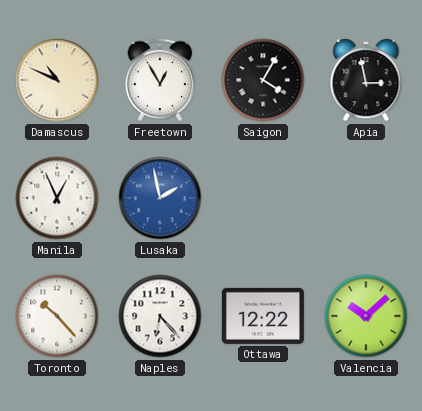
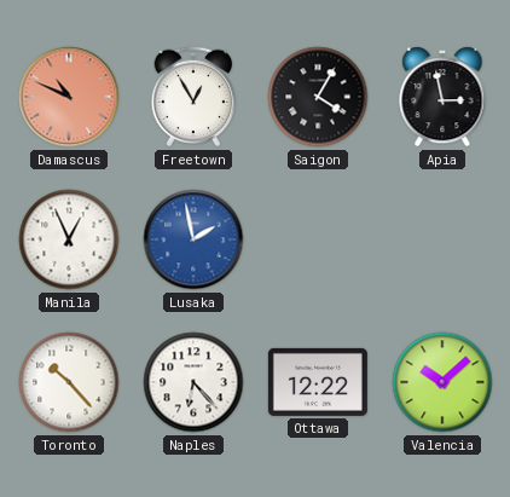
Damascus dial: cream -> salmon (69, 97)
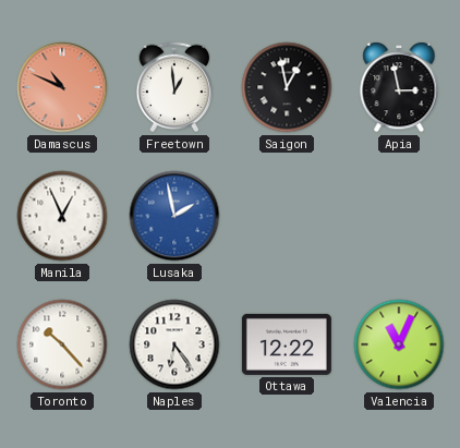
Freetown: 12:55 -> 12:59 (174, 87)
Saigon: 4:05 -> 12:58 (287, 87)
Naples: 6:23 -> 6:24 (174, 344)
Valencia: 10:08 -> 11:04 (399, 344)
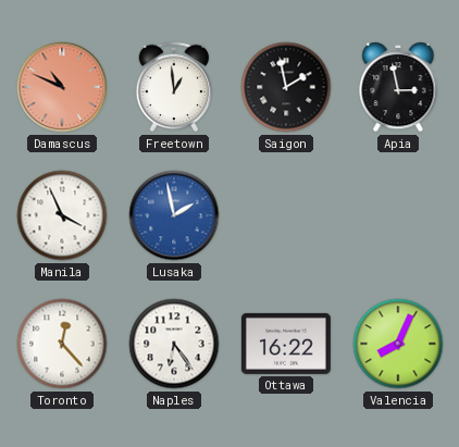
Saigon: 12:58 -> 1:58 (286, 87)
Manila: 12:56 -> 3:56 (62, 215)
Toronto: 10:23 -> 12:23 (62, 344)
Ottawa: 12:22 -> 16:22 (286, 344)
Valencia: 11:04 -> 8:04 (398, 344)
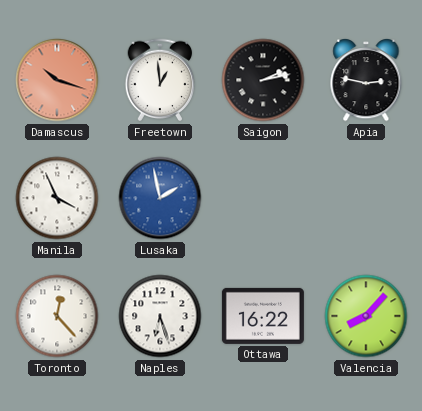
Damascus: 10:49 -> 10:18 (57, 80)
Saigon: 1:58 -> 2:13 (263, 80)
Apia: 2:58 -> 2:47 (366, 81)
Naples: 6:24 -> 6:27 (160, 316)
Valencia: 8:04 -> 8:07 (366, 316)
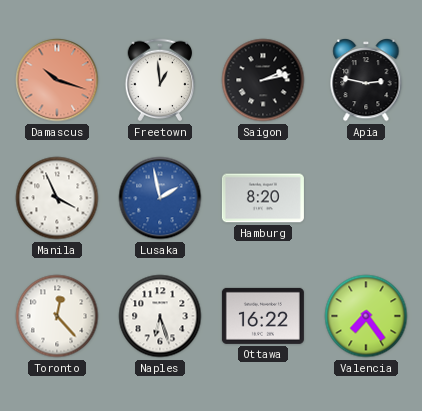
Hamburg: none -> 8:20 (263, 198)
Valencia: 8:07 -> 7:24 (366, 316)
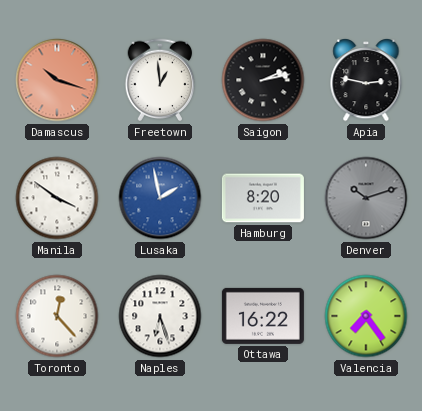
Manila: 3:56 -> 3:51 (57, 198)
Denver: none -> 10:12 (366, 198)
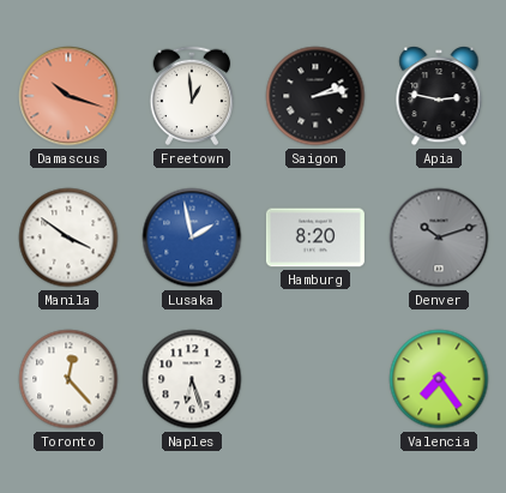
Ottawa: 16:22 -> none (263, 316)
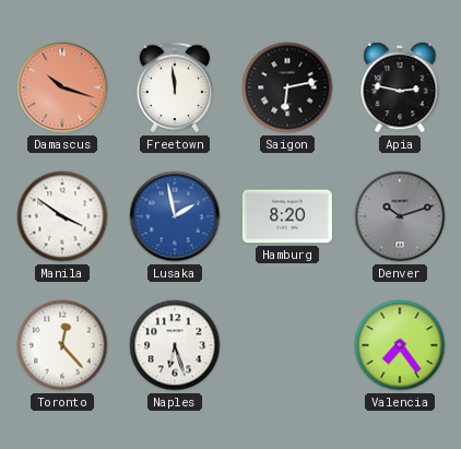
Freetown: 12:59 -> 11:59 (175, 87)
Saigon: 2:13 -> 6:13 (287, 87)
